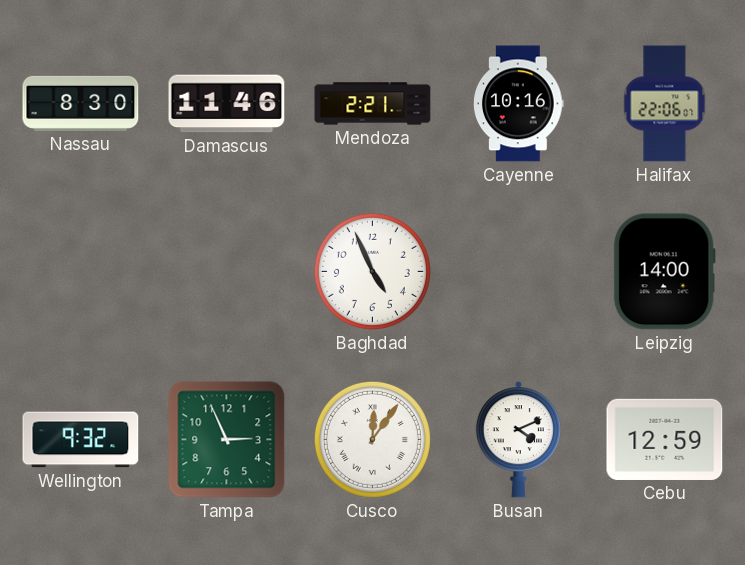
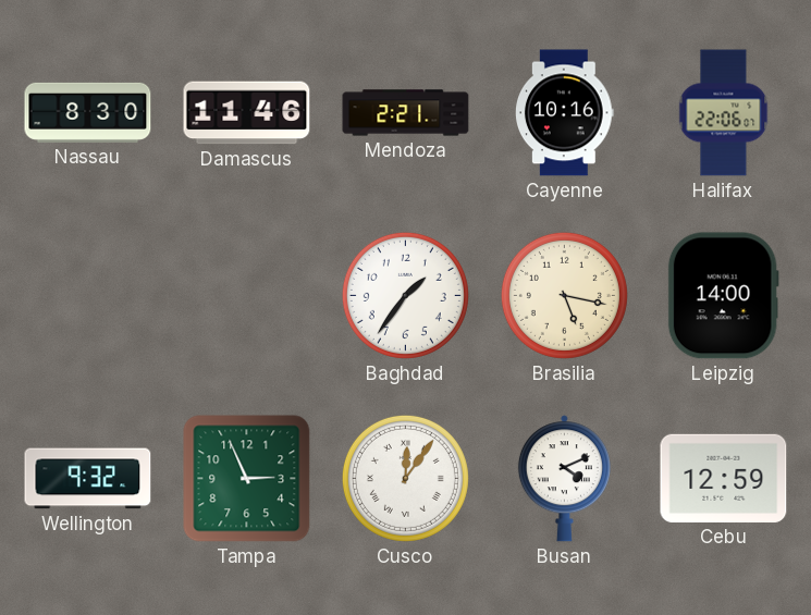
Baghdad: 4:56 -> 1:36 (405, 295)
Brasilia: none -> 5:17 (564, 295)
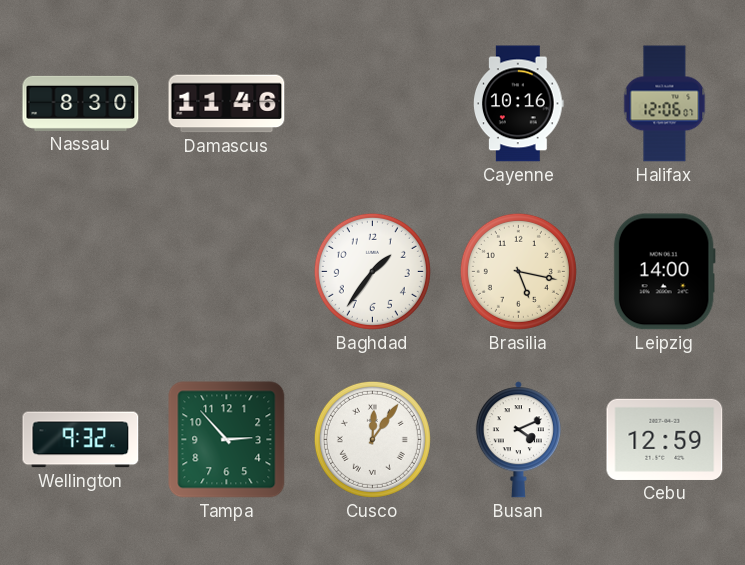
Mendoza: 2:21 -> none (406, 113)
Halifax: 22:06 -> 12:06 (665, 104)
Tampa: 2:56 -> 2:53 (227, 440)
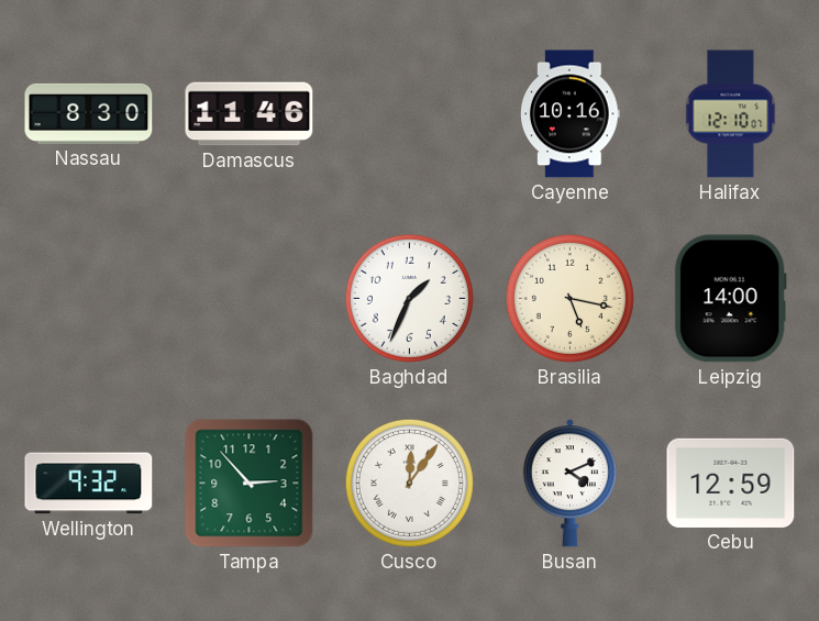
Halifax: 12:06 -> 12:10 (731, 114)
Baghdad: 1:36 -> 1:34 (409, 298)
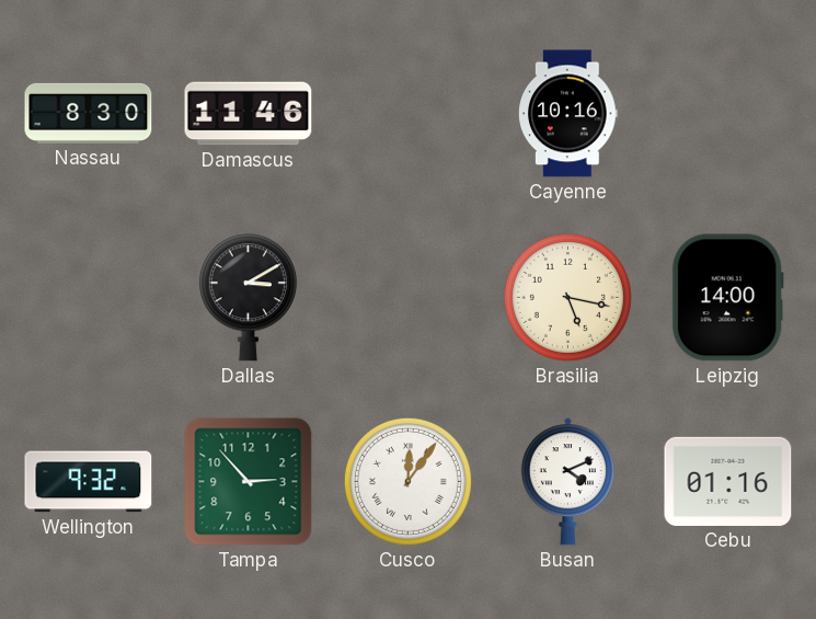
Halifax: 12:10 -> none (731, 114)
Dallas: none -> 3:10 (248, 298)
Baghdad: 1:34 -> none (409, 298)
Cebu: 12:59 -> 01:16 (728, 481)
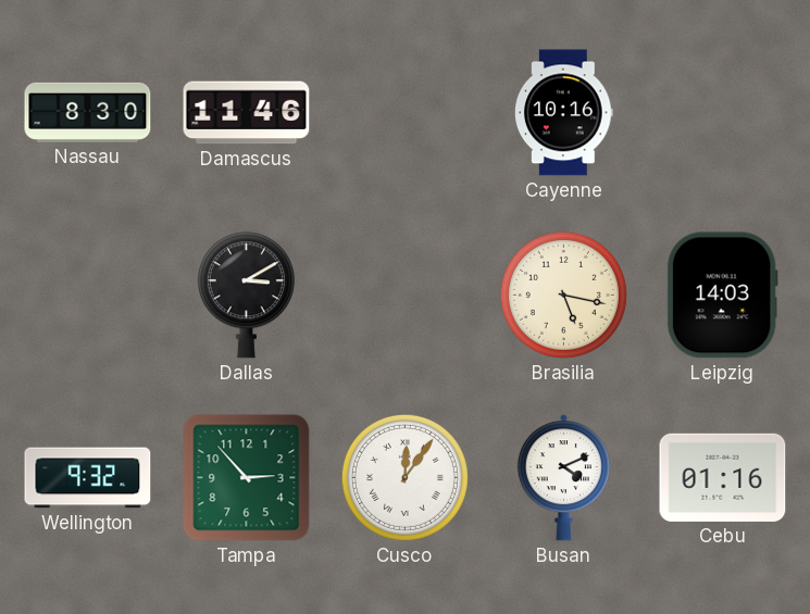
Leipzig: 14:00 -> 14:03 (722, 296)
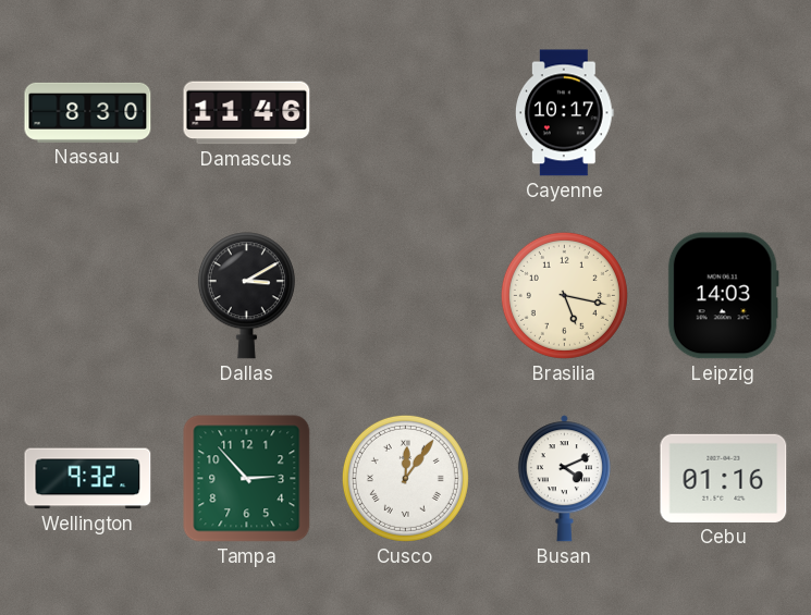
Cayenne: 10:16 -> 10:17 (565, 113)
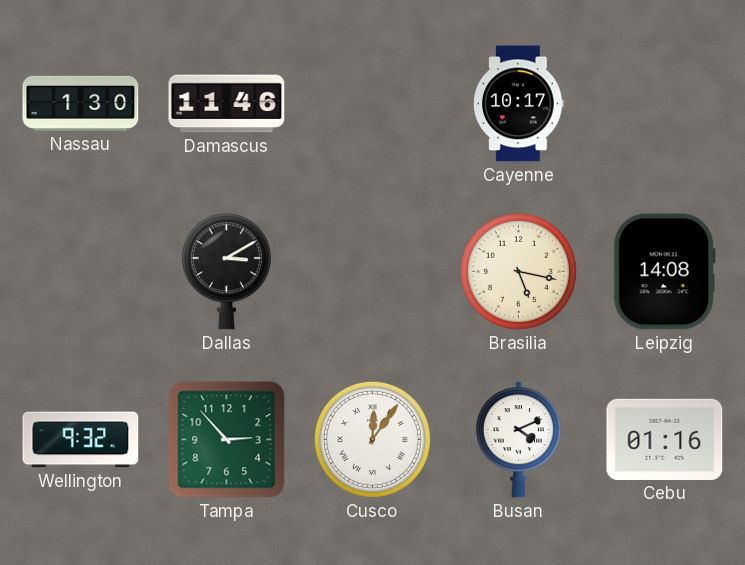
Nassau: 8:30 -> 1:30 (81, 103)
Leipzig: 14:03 -> 14:08 (664, 272)
